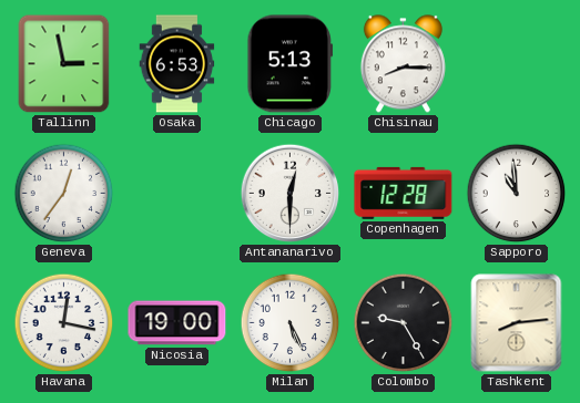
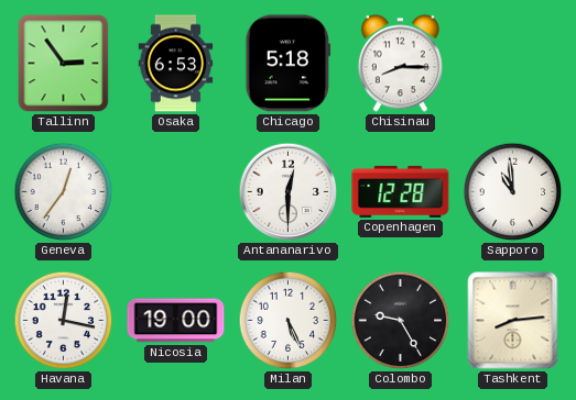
Tallinn: 2:58 -> 2:54 (64, 64)
Chicago: 5:13 -> 5:18 (289, 64)
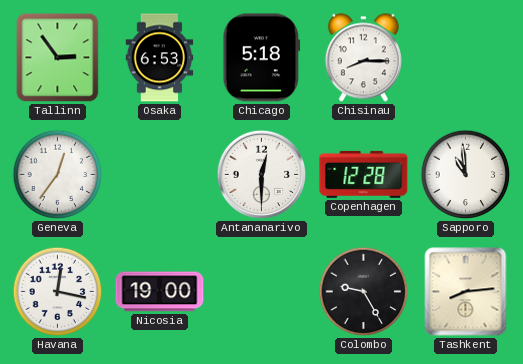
Milan: 5:26 -> none (289, 321)
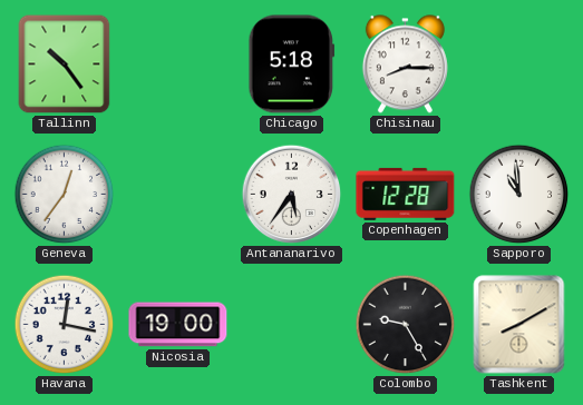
Tallinn: 2:54 -> 10:24 (65, 65)
Osaka: 6:53 -> none (160, 58)
Antananarivo: 12:30 -> 5:36 (292, 195)
Tashkent: 8:14 -> 8:10 (519, 325)
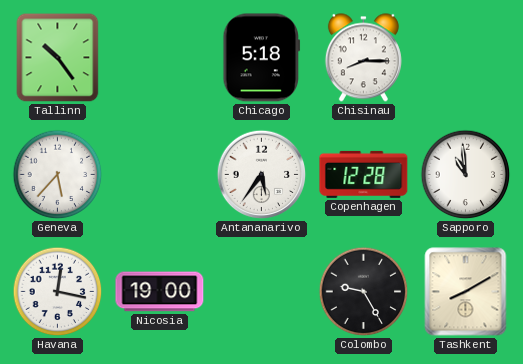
Geneva: 12:36 -> 5:37 (58, 175)
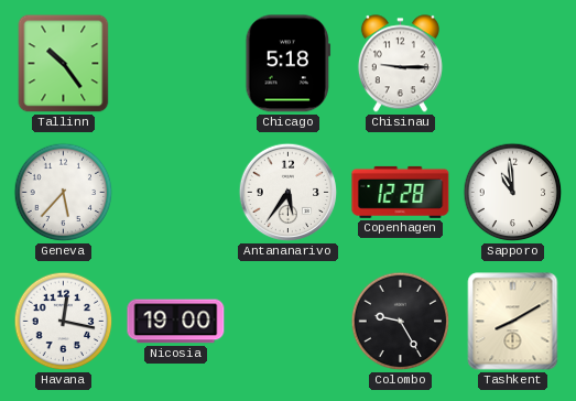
Chisinau: 8:15 -> 9:15 (400, 64)
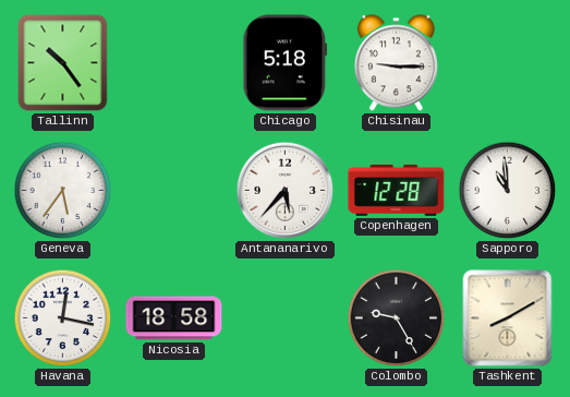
Geneva: 5:37 -> 5:36 (63, 191)
Antananarivo: 5:36 -> 5:37 (286, 191)
Nicosia: 19:00 -> 18:58 (174, 318)
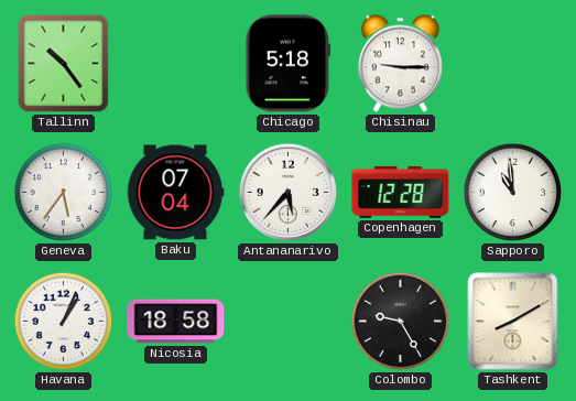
Baku: none -> 07:04 (175, 193)
Havana: 12:17 -> 1:04 (64, 322)
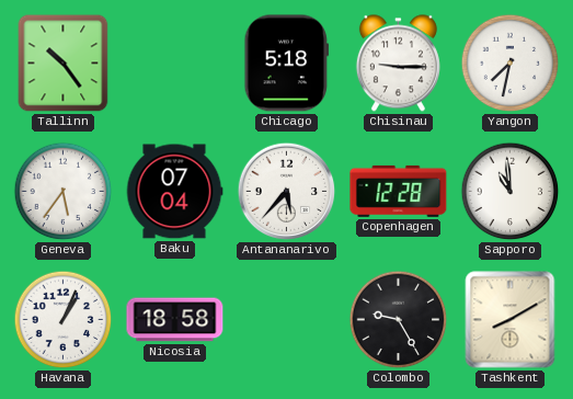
Yangon: none -> 7:32 (511, 64)
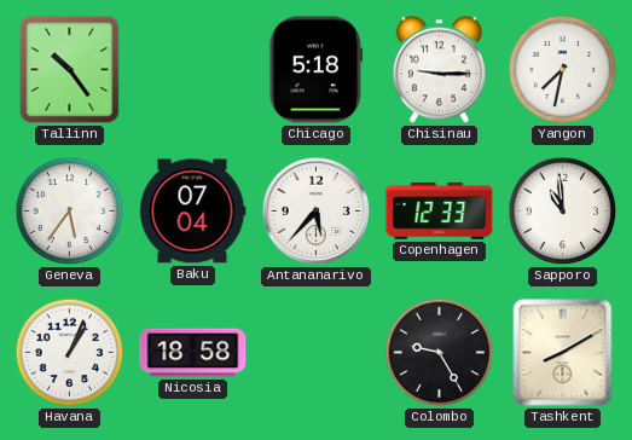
Copenhagen: 12:28 -> 12:33 (440, 210)
